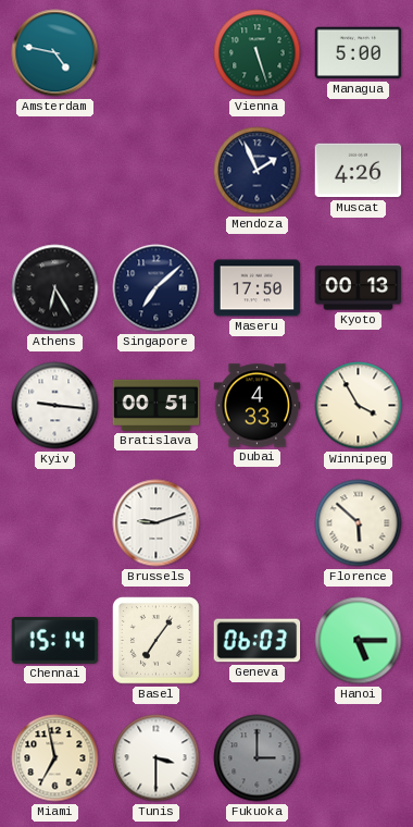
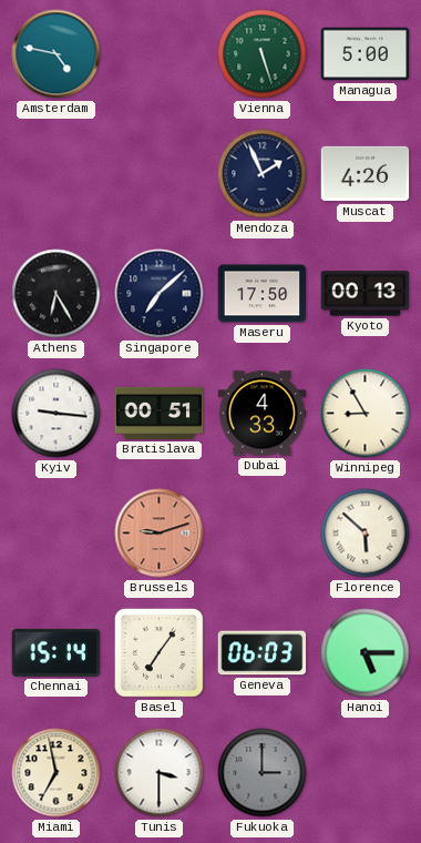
Winnipeg: 3:55 -> 8:55 (366, 414)
Brussels dial: white -> salmon (160, 534)
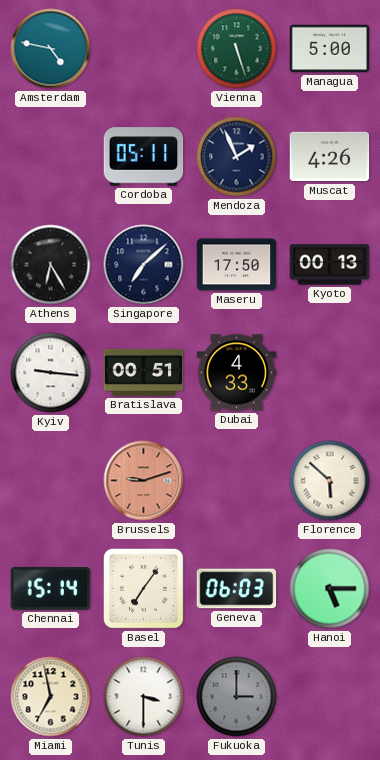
Cordoba: none -> 05:11 (144, 157)
Winnipeg: 8:55 -> none (366, 414)
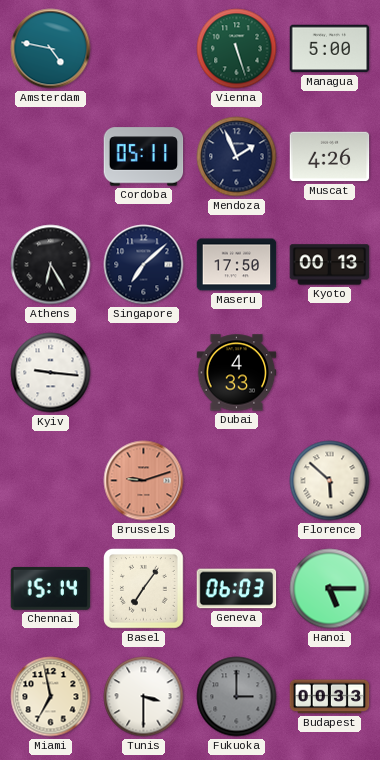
Bratislava: 00:51 -> none (144, 372)
Budapest: none -> 00:33 (330, 697)
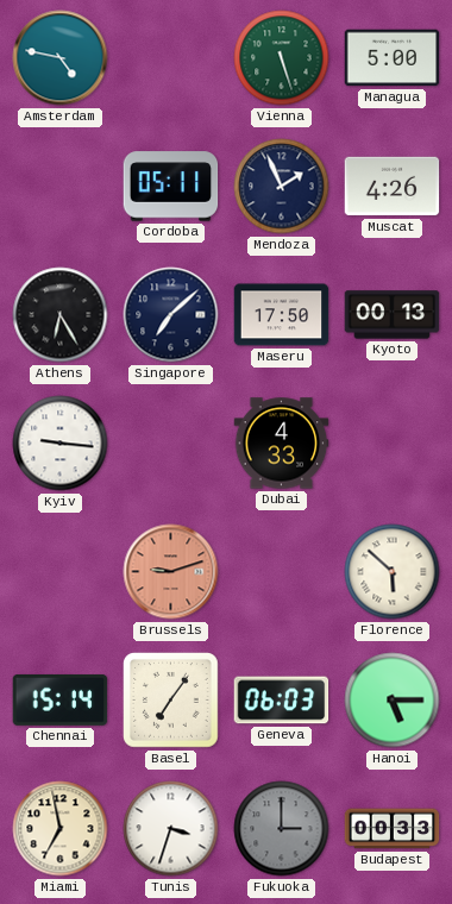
Tunis: 3:30 -> 3:33 (171, 829)
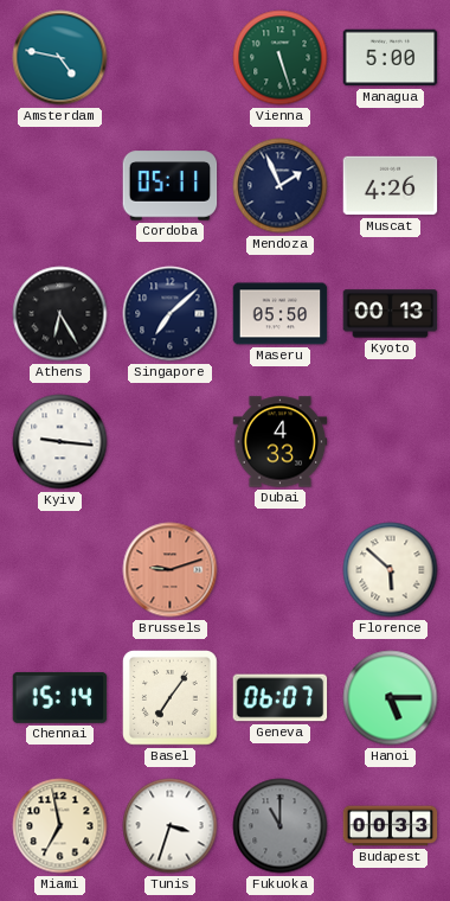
Maseru: 17:50 -> 05:50 (281, 314)
Geneva: 06:03 -> 06:07 (281, 698)
Fukuoka: 3:00 -> 11:00 (281, 826)
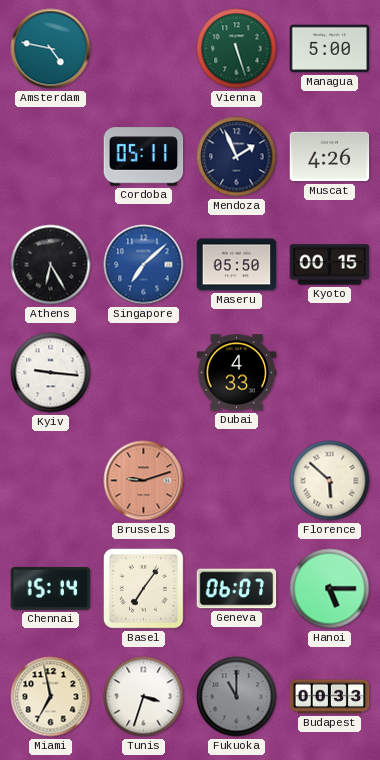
Singapore dial: navy -> blue (144, 265)
Kyoto: 00:13 -> 00:15 (330, 265)
